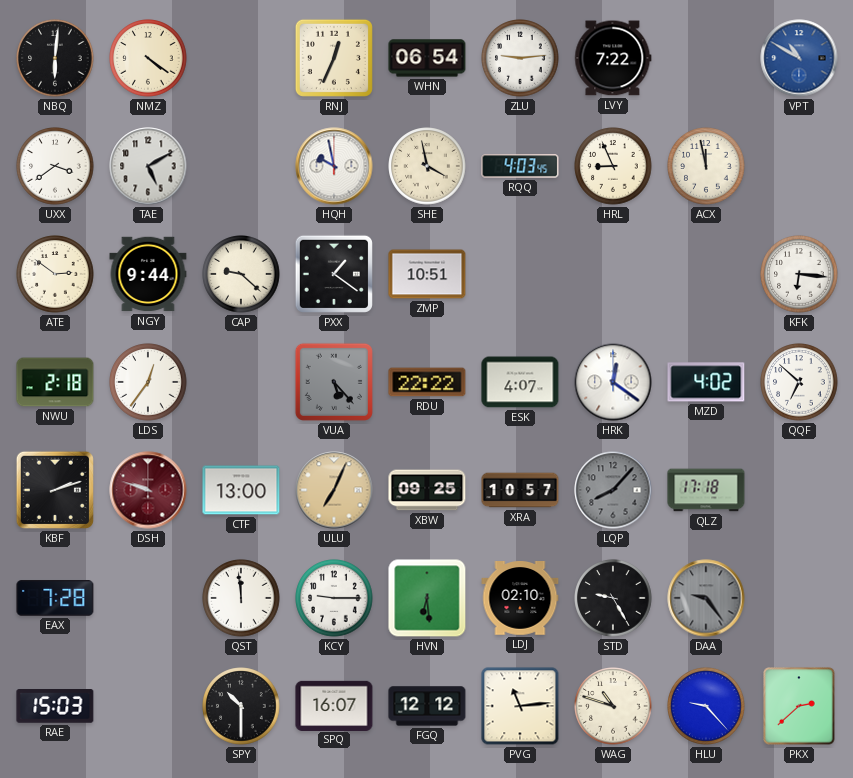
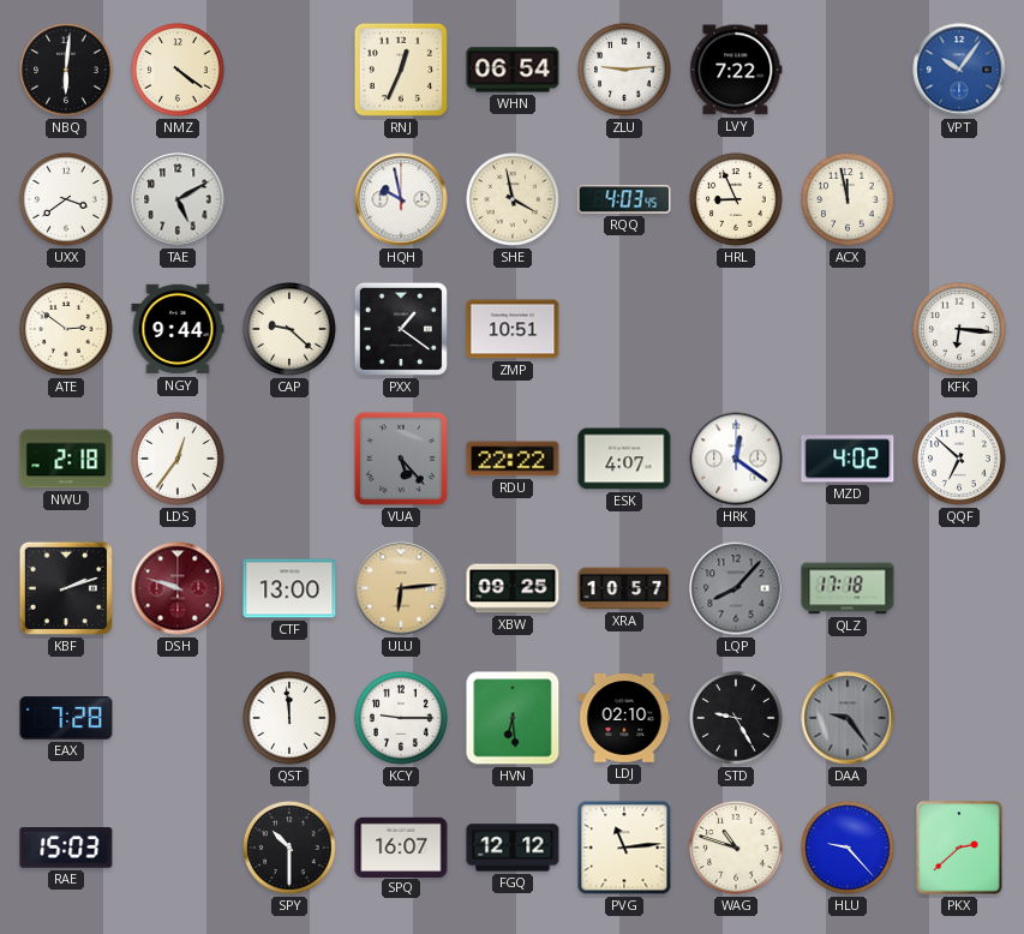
VPT: 10:50 -> 10:06 (959, 70)
ULU: 7:04 -> 6:14 (401, 588)
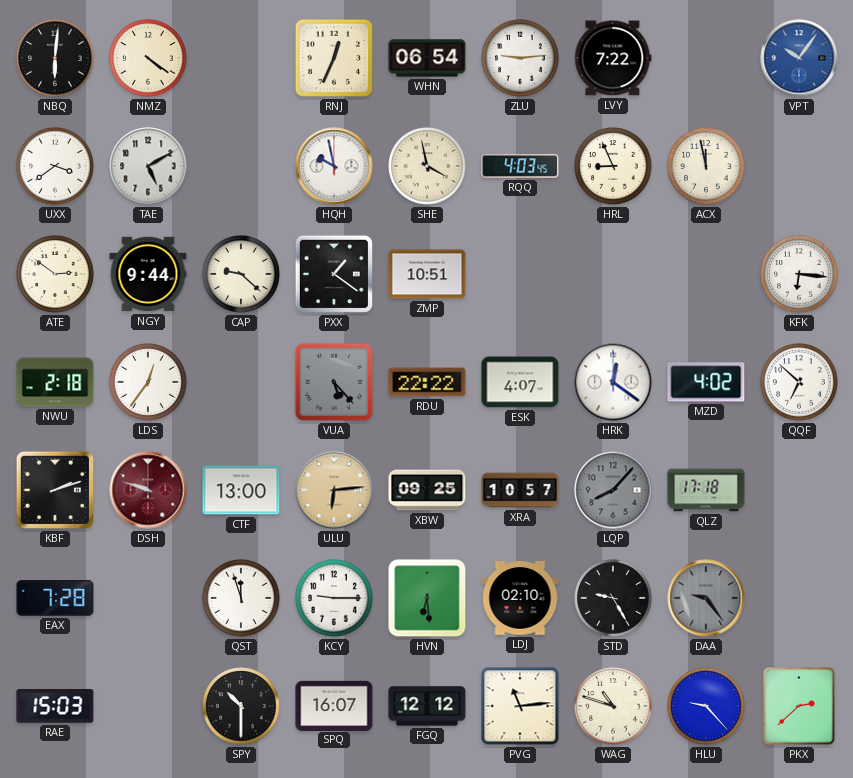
QST: 11:59 -> 11:57 (241, 598)
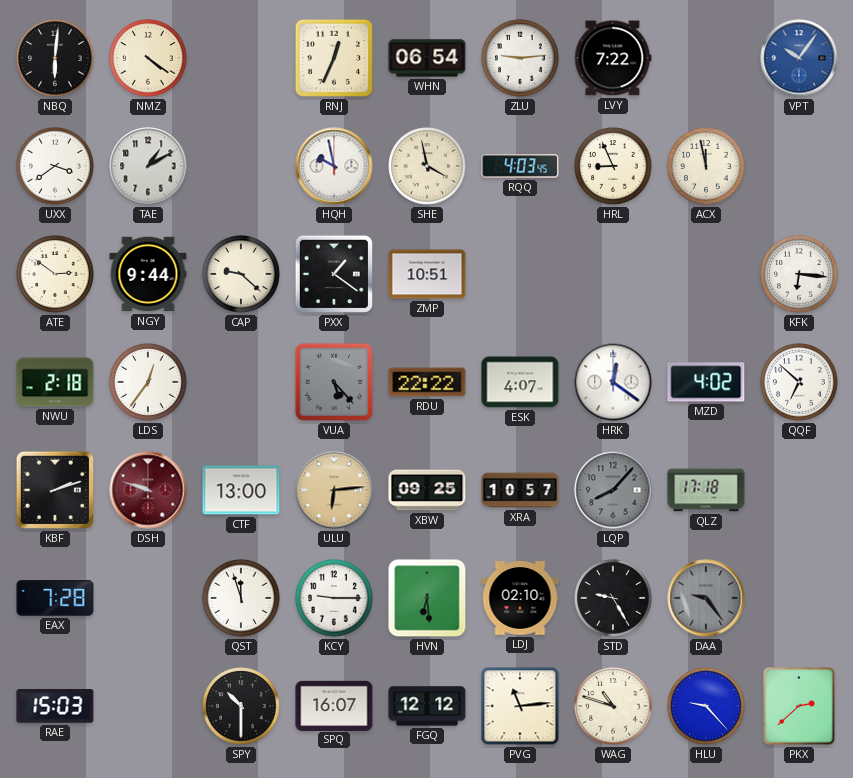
TAE: 5:10 -> 1:10 (148, 166)
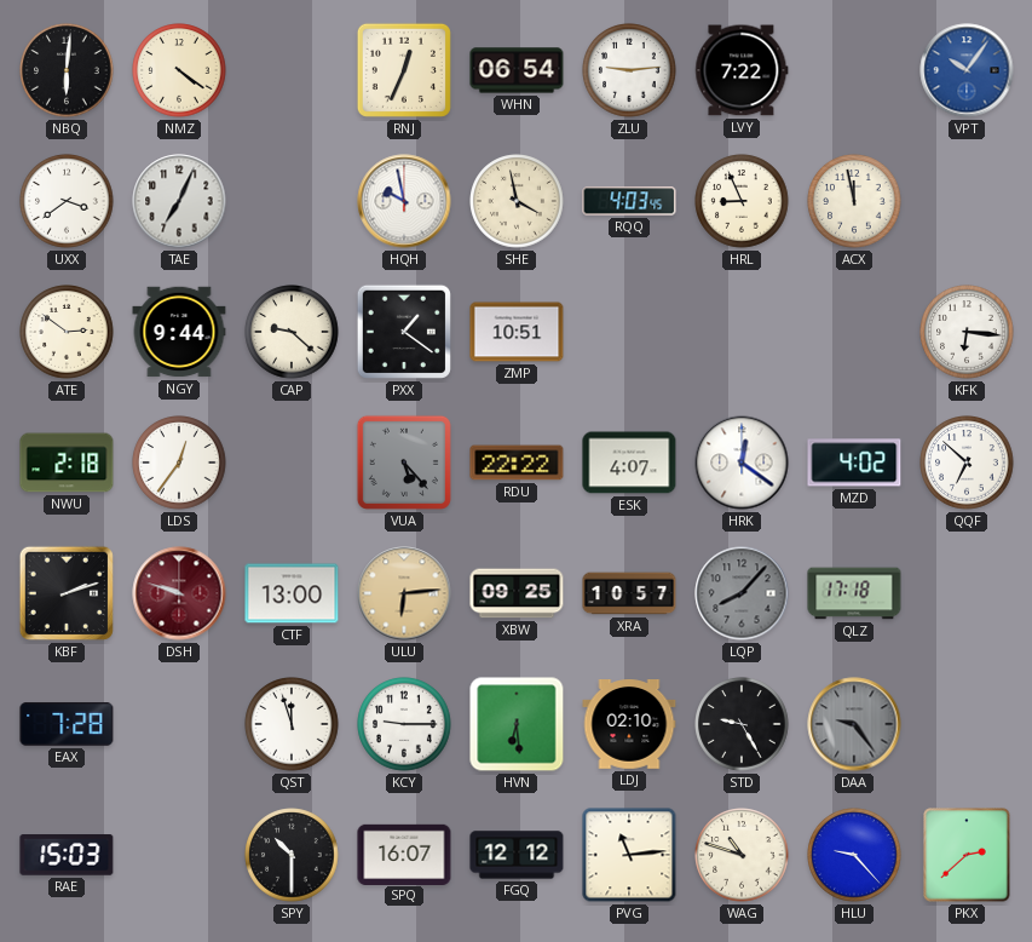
TAE: 1:10 -> 7:04 (179, 201)
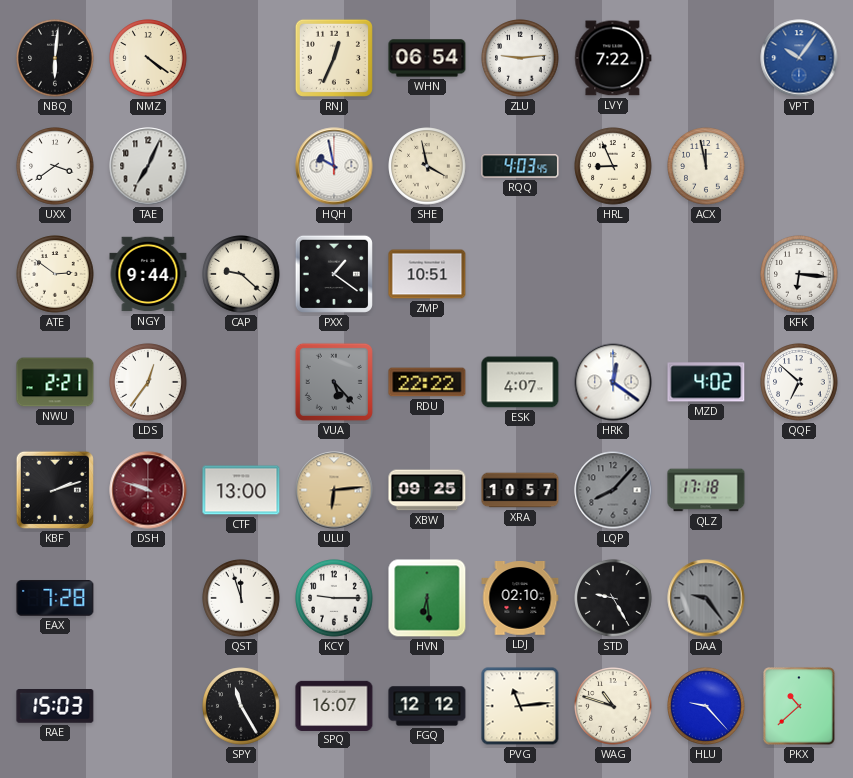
NWU: 2:18 -> 2:21 (55, 382)
SPY: 10:30 -> 11:25 (241, 706)
PKX: 2:38 -> 10:38 (799, 706)
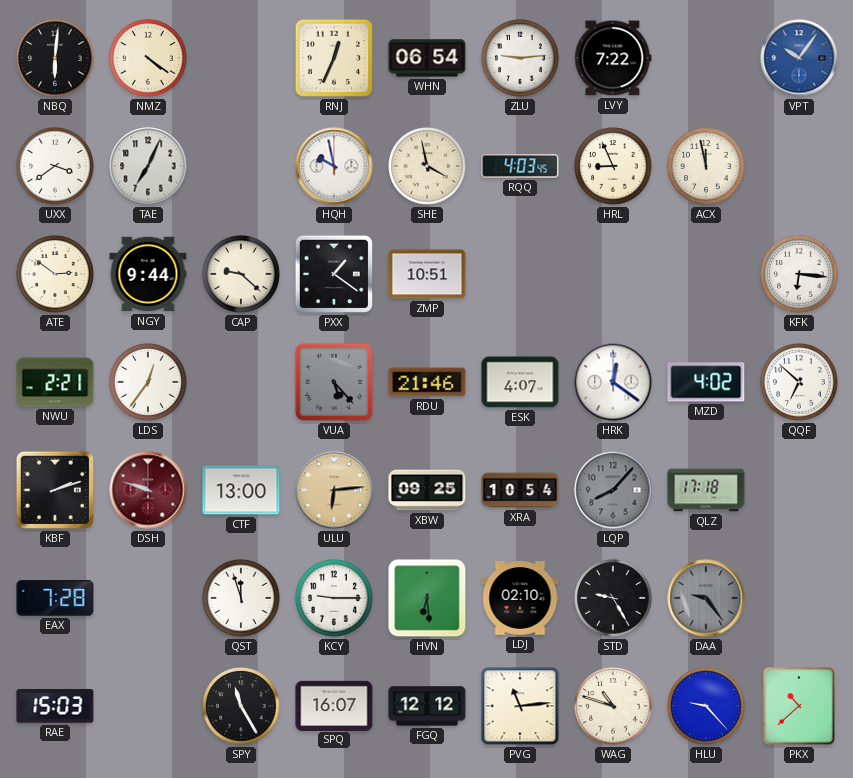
RDU: 22:22 -> 21:46 (427, 382)
XRA: 10:57 -> 10:54 (520, 490)
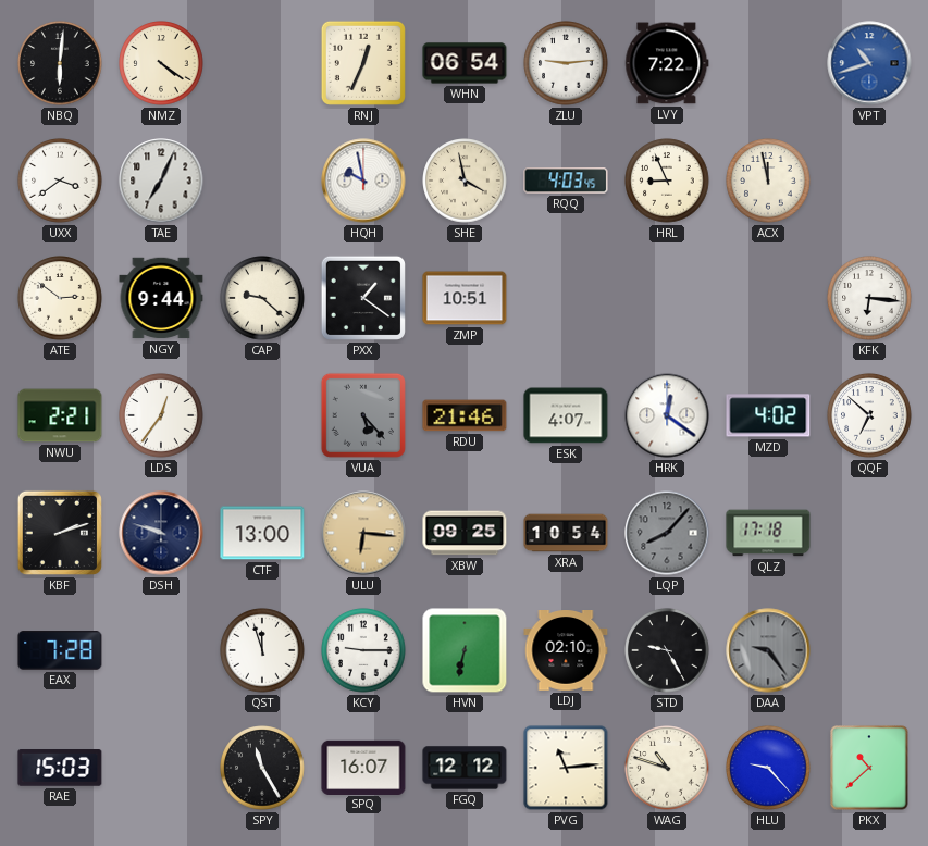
VPT: 10:06 -> 10:42 (869, 63)
DSH dial: burgundy -> navy (161, 533)
ULU: 6:14 -> 6:16 (363, 533)
HVN: 6:29 -> 6:32 (465, 650)
